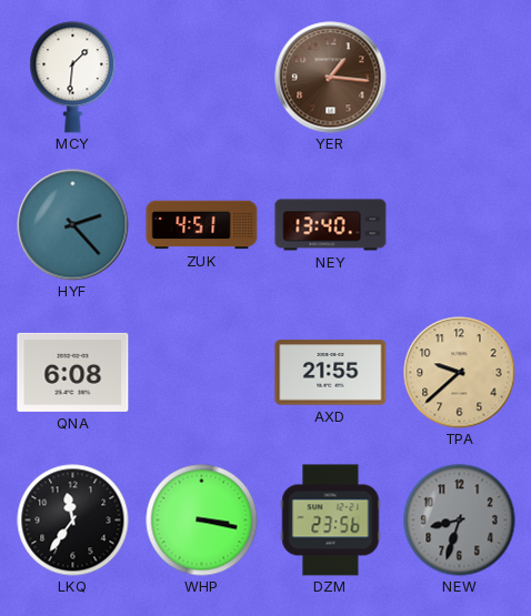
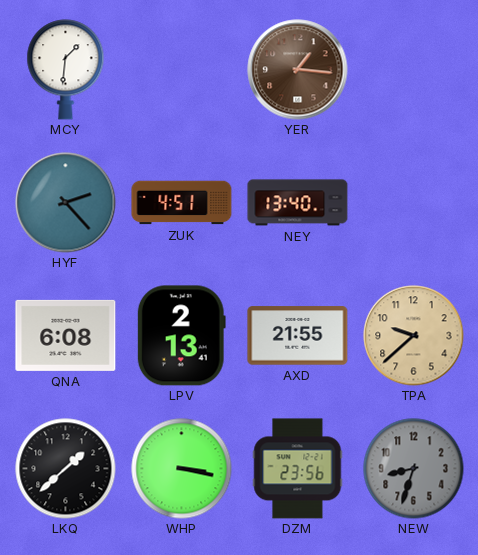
LPV: none -> 2:13 (181, 336)
LKQ: 11:36 -> 1:38 (66, 469)
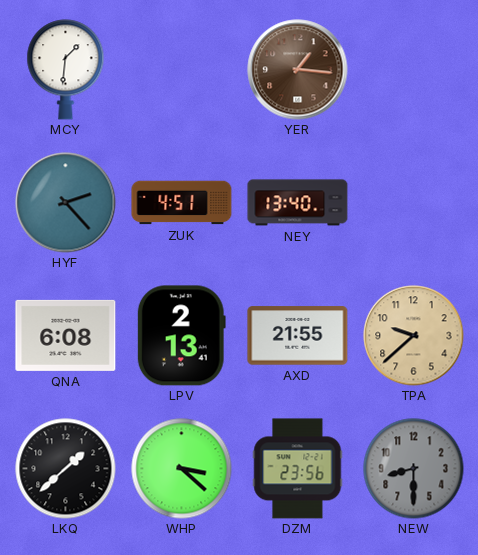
WHP: 3:17 -> 3:22 (182, 469)
NEW: 8:33 -> 8:30 (414, 469)
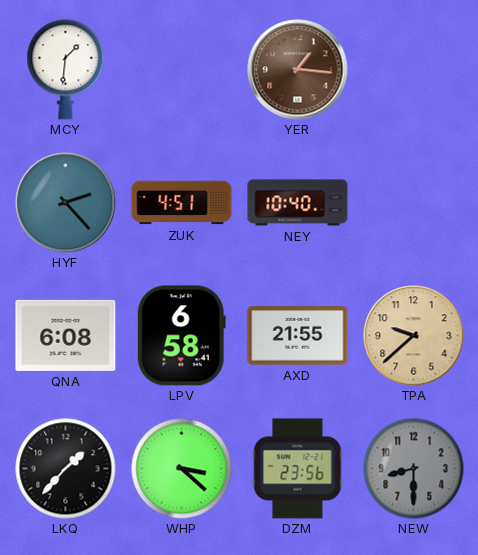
NEY: 13:40 -> 10:40 (298, 203)
LPV: 2:13 -> 6:58 (181, 336)
LKQ: 1:38 -> 1:37 (66, 469)
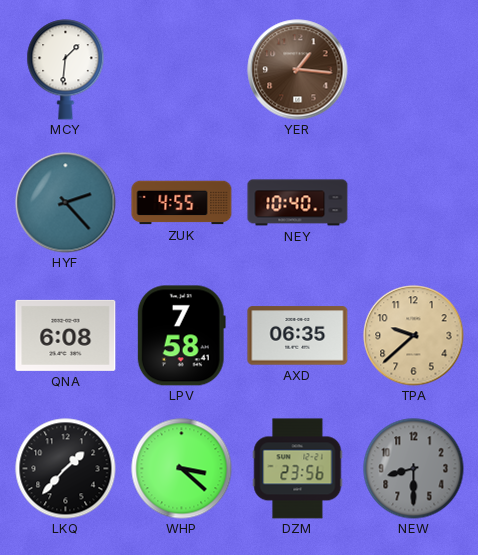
ZUK: 4:51 -> 4:55 (182, 203)
LPV: 6:58 -> 7:58 (181, 336)
AXD: 21:55 -> 06:35 (298, 336)
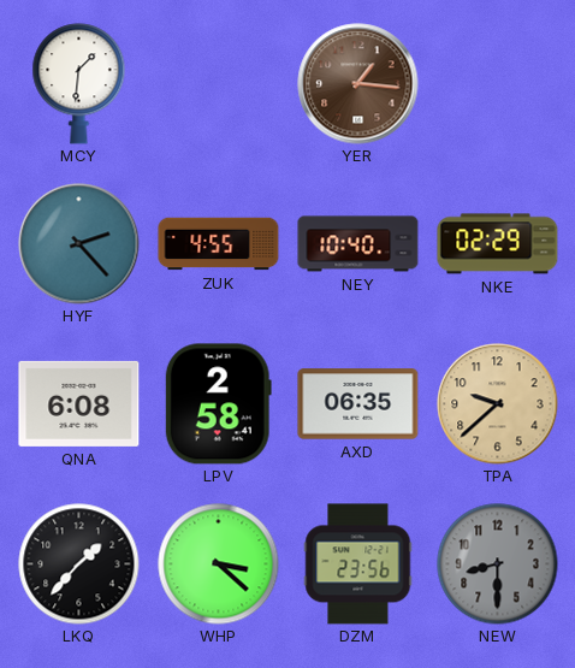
NKE: none -> 02:29 (498, 244)
LPV: 7:58 -> 2:58 (218, 404)
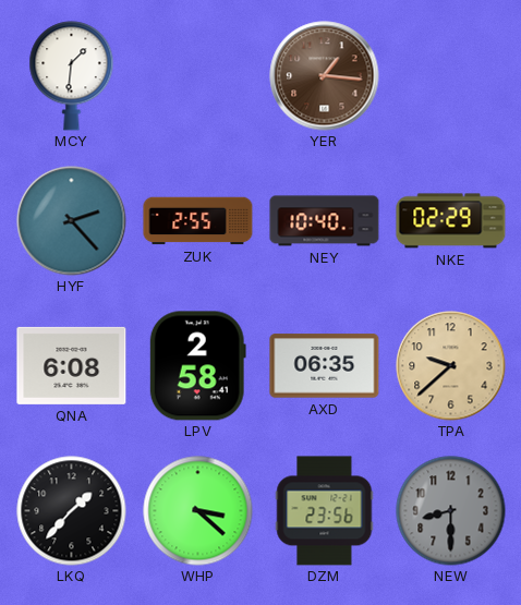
ZUK: 4:55 -> 2:55 (198, 221)
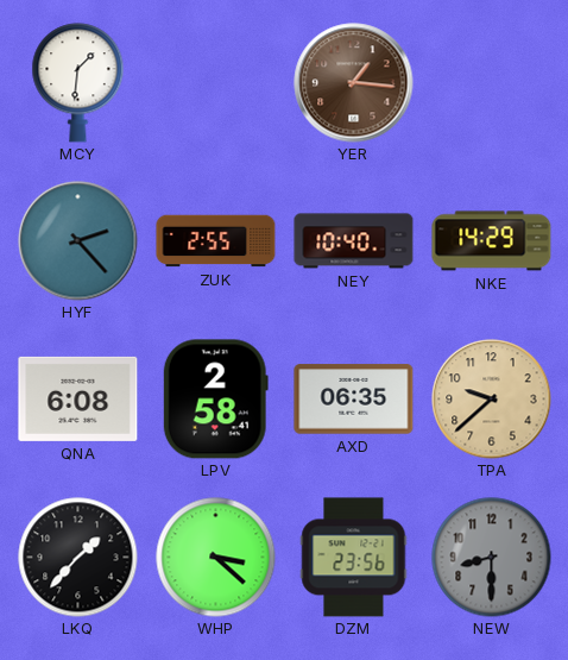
NKE: 02:29 -> 14:29 (492, 241)
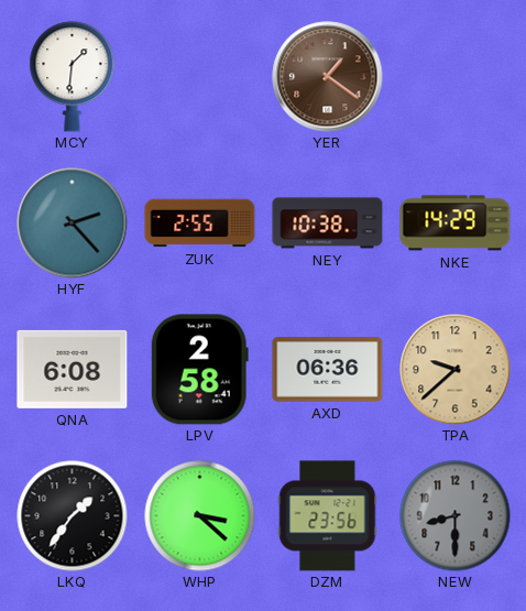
YER: 1:16 -> 1:21 (328, 77)
NEY: 10:40 -> 10:38 (328, 223)
AXD: 06:35 -> 06:36 (328, 370)
LKQ: 1:37 -> 1:36 (73, 516)
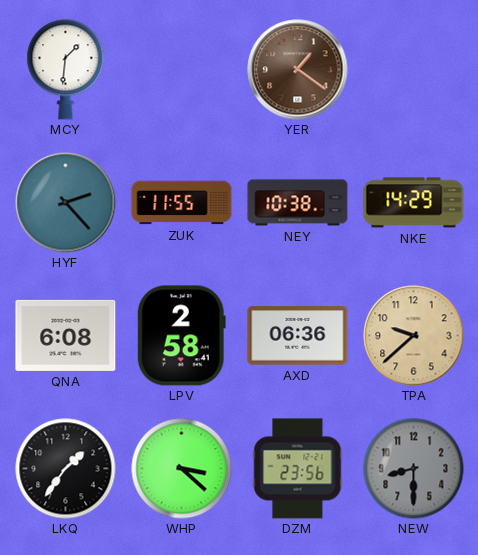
ZUK: 2:55 -> 11:55 (182, 203)
